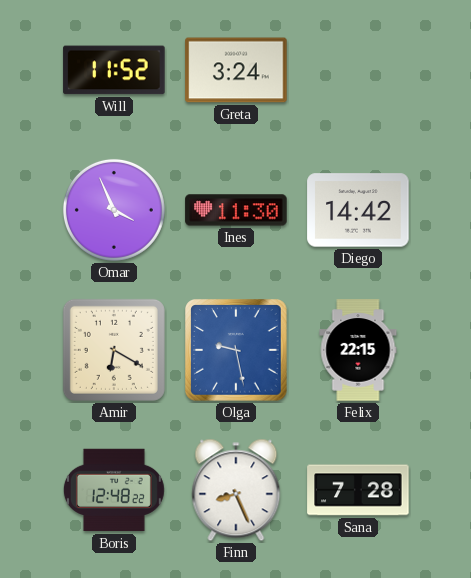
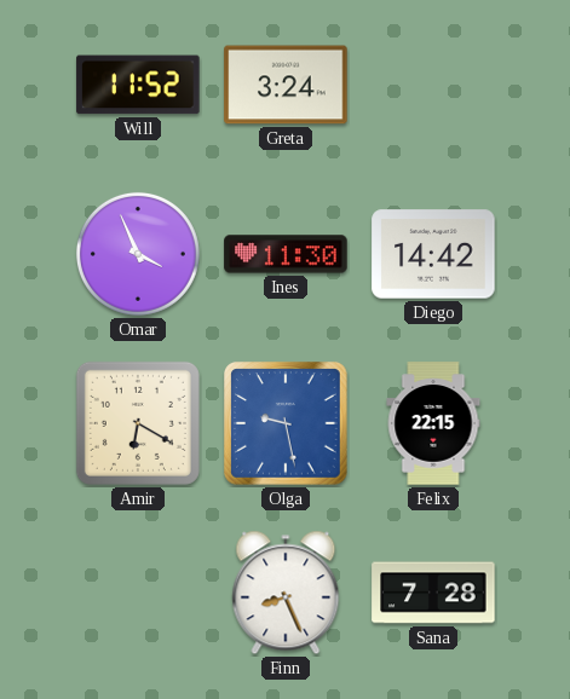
Boris: 12:48 -> none (114, 490)
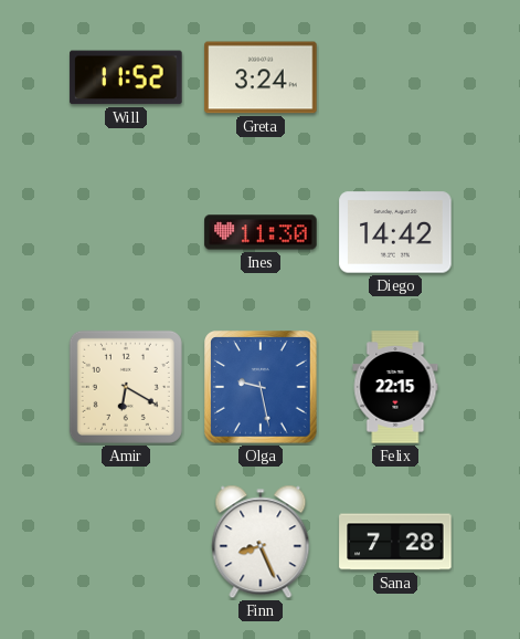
Omar: 3:56 -> none (138, 254)
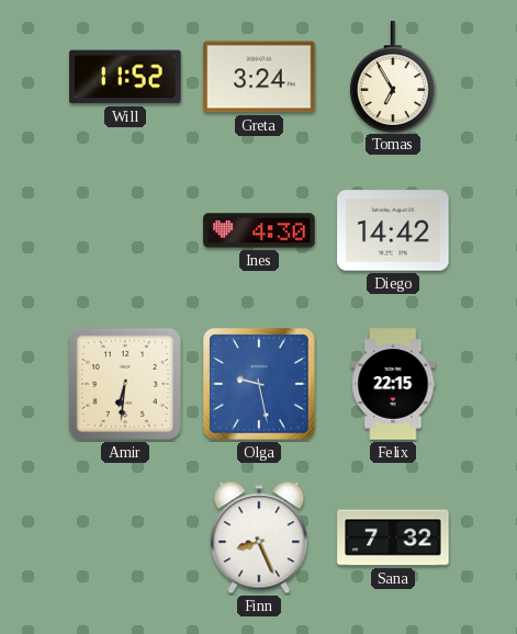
Tomas: none -> 6:55 (393, 77)
Ines: 11:30 -> 4:30 (259, 230)
Amir: 6:20 -> 6:31 (125, 384)
Sana: 7:28 -> 7:32 (393, 537)
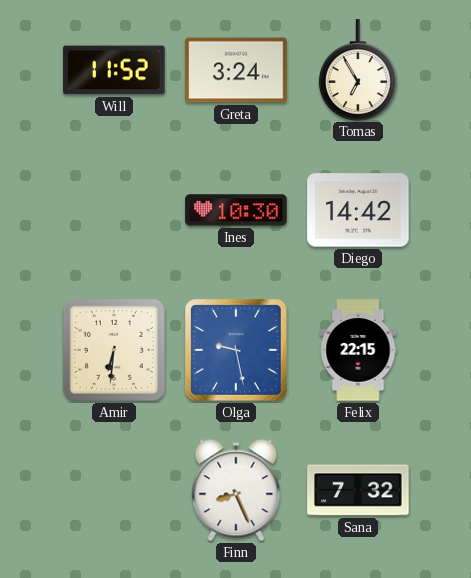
Ines: 4:30 -> 10:30 (236, 210)
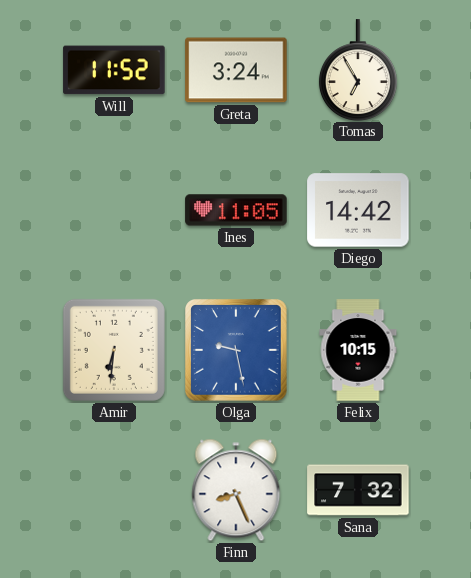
Ines: 10:30 -> 11:05 (236, 210)
Felix: 22:15 -> 10:15 (358, 350)
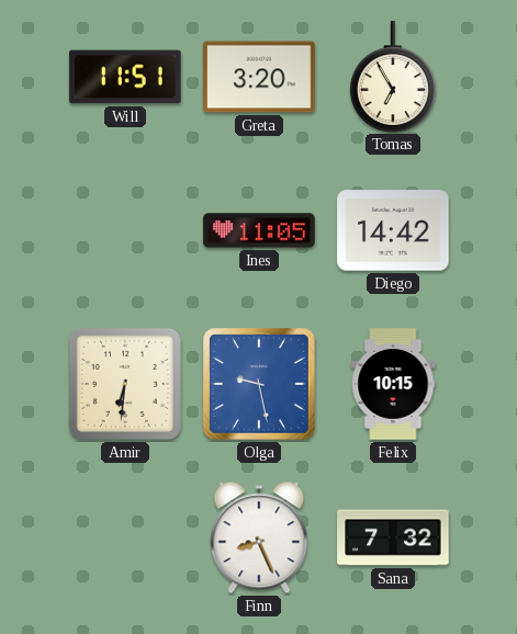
Will: 11:52 -> 11:51 (125, 77)
Greta: 3:24 -> 3:20 (259, 77)
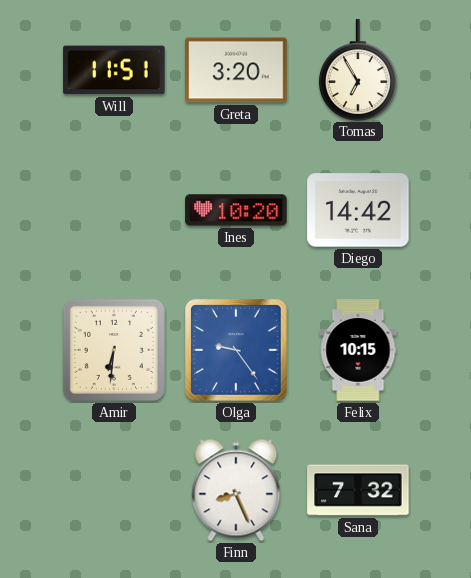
Ines: 11:05 -> 10:20 (236, 210)
Olga: 9:28 -> 9:24 (237, 351)
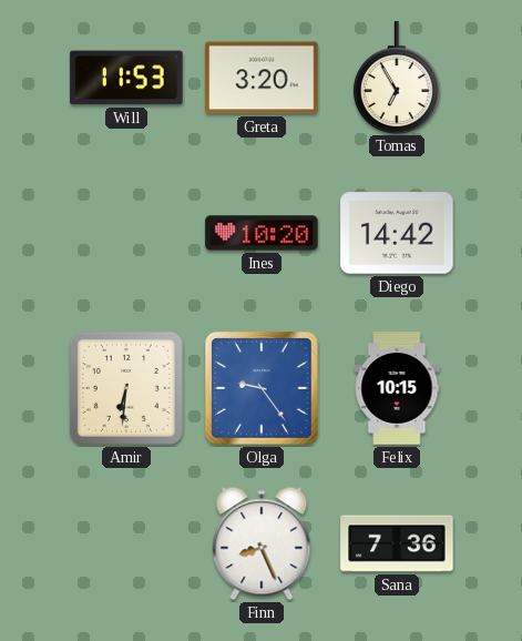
Will: 11:51 -> 11:53 (126, 78)
Sana: 7:32 -> 7:36 (397, 543)
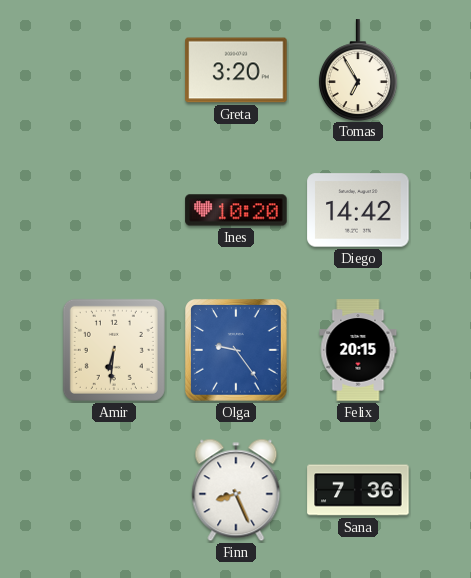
Will: 11:53 -> none (126, 78)
Felix: 10:15 -> 20:15 (358, 350)
